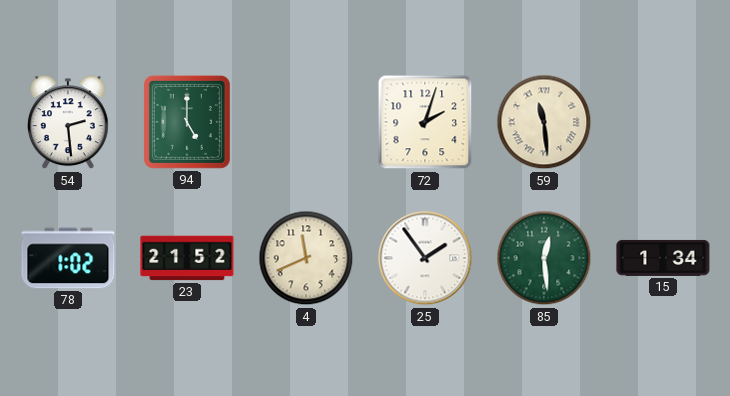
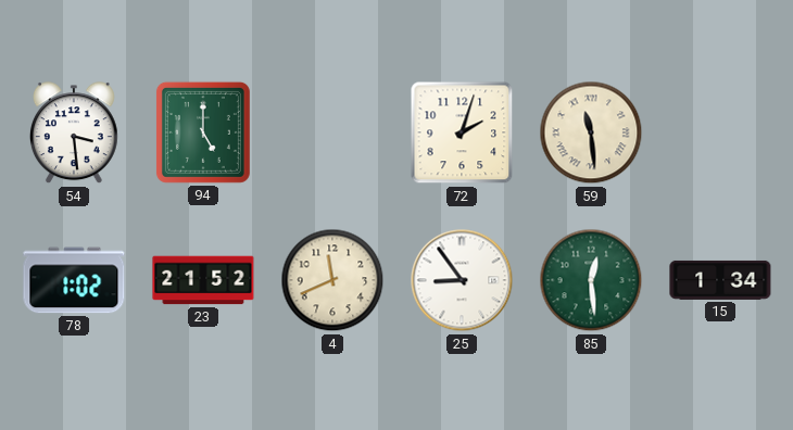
54: 2:29 -> 3:29 (74, 134)
25: 1:54 -> 8:54 (462, 280)
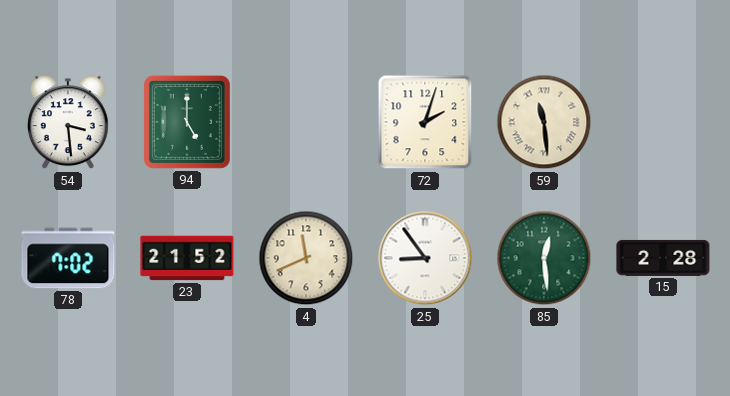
78: 1:02 -> 7:02 (68, 258)
15: 1:34 -> 2:28 (663, 258)
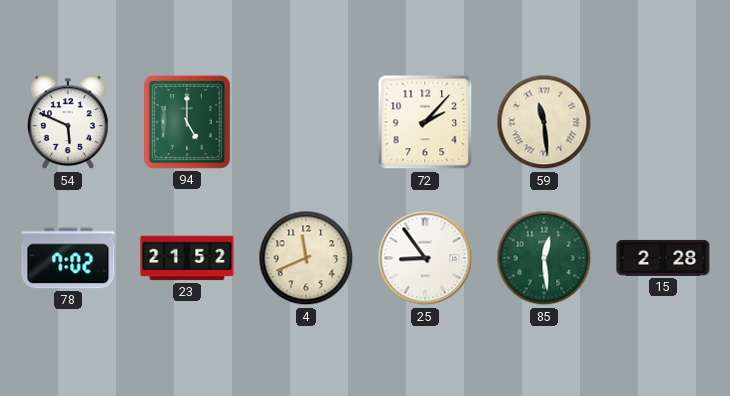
54: 3:29 -> 5:49 (68, 123)
72: 2:03 -> 2:07 (425, 122)
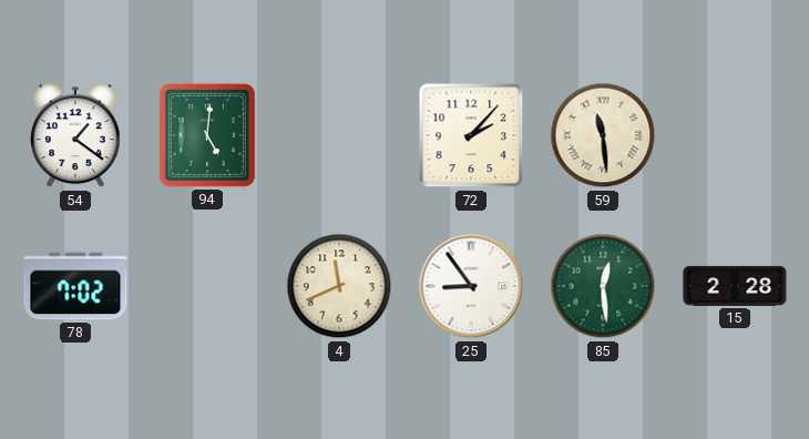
54: 5:49 -> 1:21 (75, 136)
94: 5:00 -> 5:01 (207, 135)
23: 21:52 -> none (187, 258)
